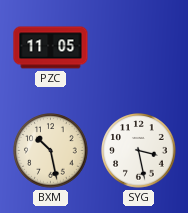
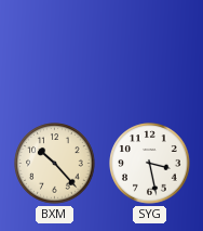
PZC: 11:05 -> none (51, 48)
BXM: 10:28 -> 10:23 (55, 164)
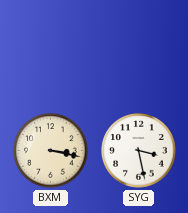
BXM: 10:23 -> 3:17 (51, 151)
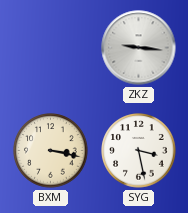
ZKZ: none -> 9:16 (139, 48)
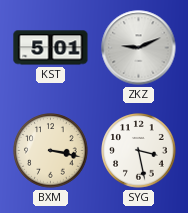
KST: none -> 5:01 (51, 48)
ZKZ: 9:16 -> 9:11 (139, 48)
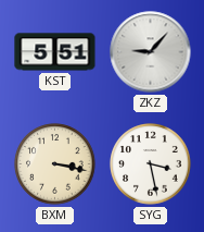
KST: 5:01 -> 5:51 (55, 52)
ZKZ: 9:11 -> 9:07 (151, 52)
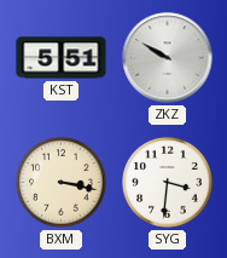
ZKZ: 9:07 -> 9:50 (168, 58)
SYG: 3:28 -> 3:31 (168, 183)
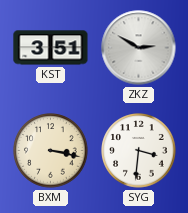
KST: 5:51 -> 3:51 (51, 48)
ZKZ: 9:50 -> 2:50 (139, 48)
